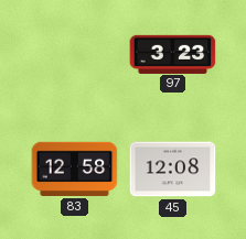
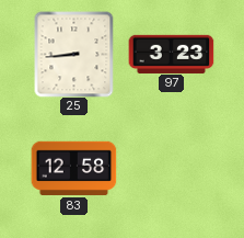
25: none -> 8:44 (74, 54)
45: 12:08 -> none (172, 170)
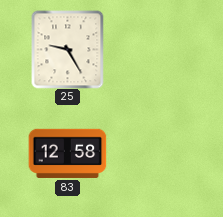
25: 8:44 -> 9:25 (68, 49)
97: 3:23 -> none (171, 54)
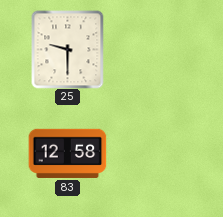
25: 9:25 -> 9:30 (68, 49)
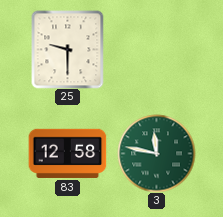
3: none -> 11:47 (156, 153)
